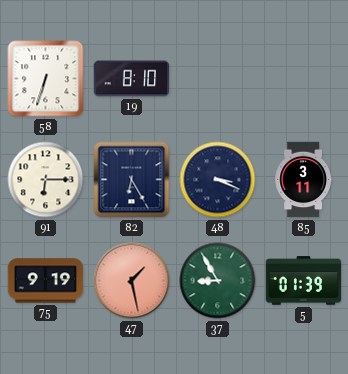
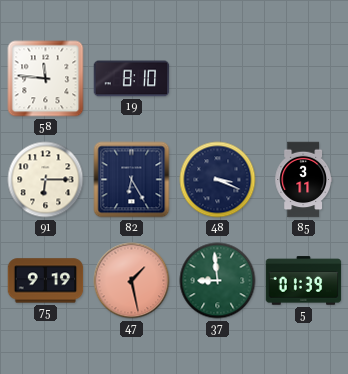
58: 6:33 -> 11:46 (46, 79)
37: 8:55 -> 8:59 (218, 281)
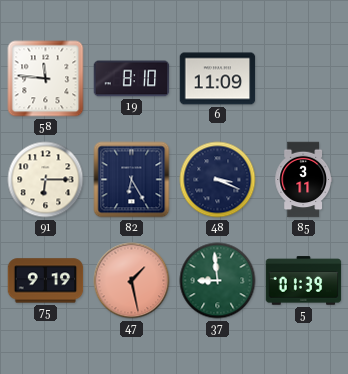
6: none -> 11:09 (218, 79)
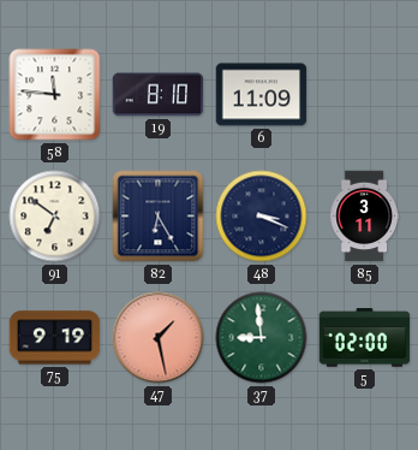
91: 6:15 -> 6:51 (55, 217)
5: 01:39 -> 02:00 (365, 338)
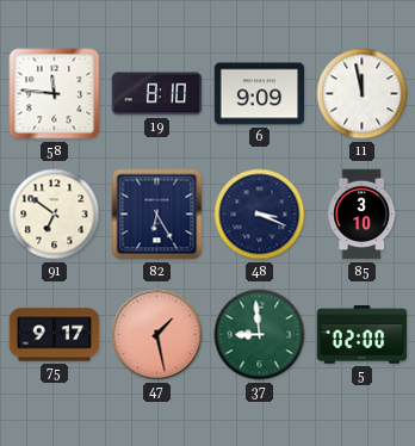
6: 11:09 -> 9:09 (260, 94)
11: none -> 11:58 (363, 94)
85: 3:11 -> 3:10 (361, 215)
75: 9:19 -> 9:17 (55, 335)
